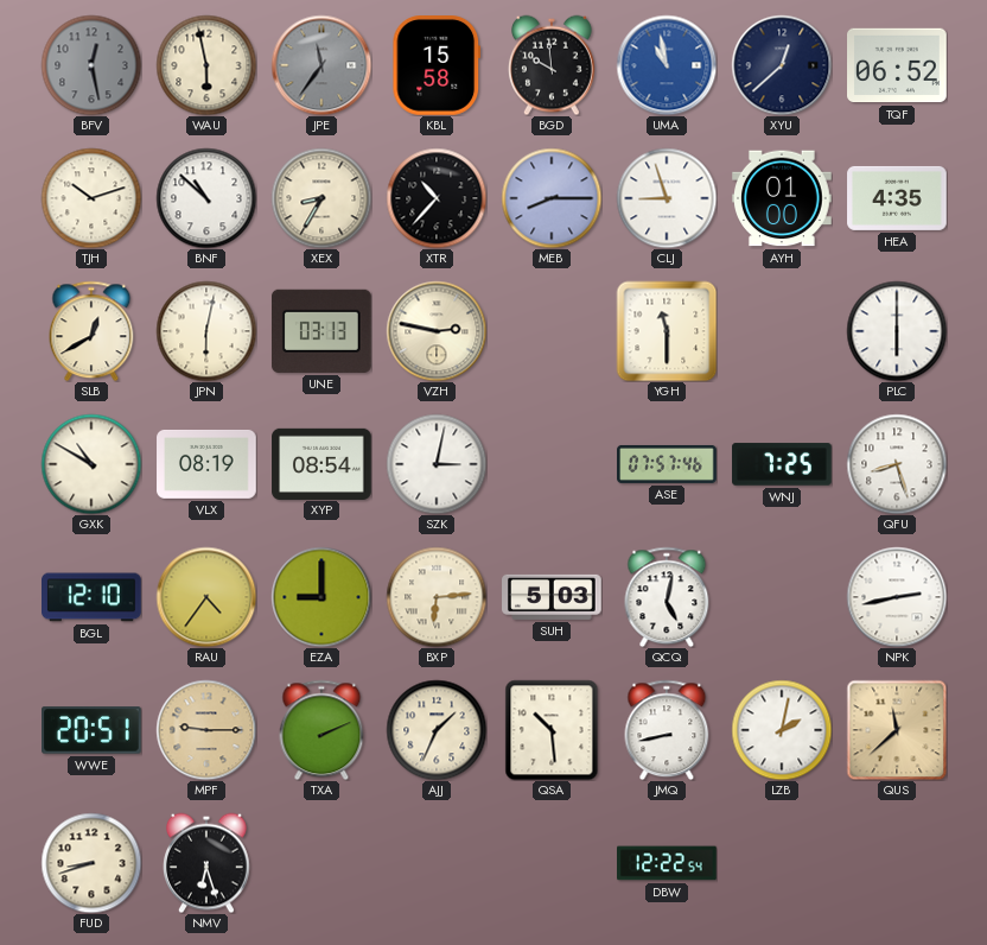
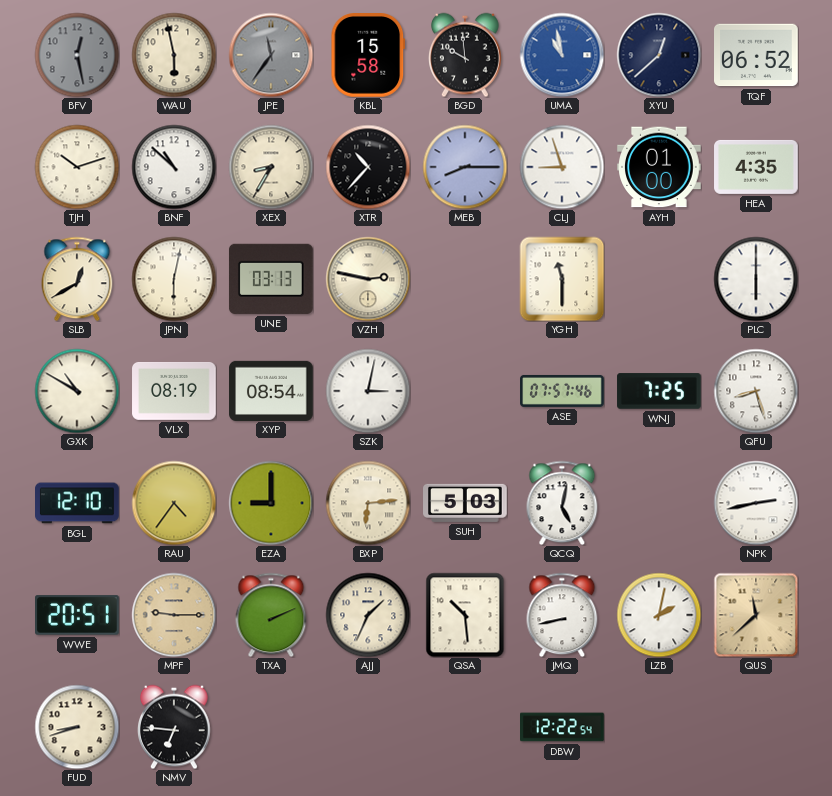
NMV: 6:27 -> 6:46 (175, 727)
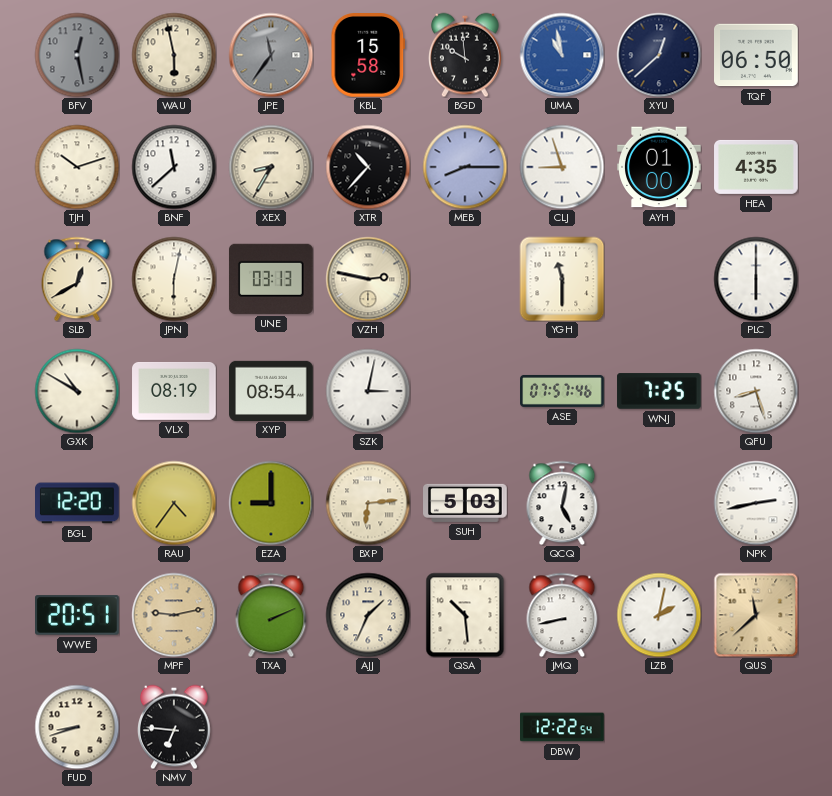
TQF: 06:52 -> 06:50 (757, 55)
BNF: 10:52 -> 11:38 (174, 167)
BGL: 12:10 -> 12:20 (78, 503)
MPF: 9:15 -> 9:13 (174, 615)
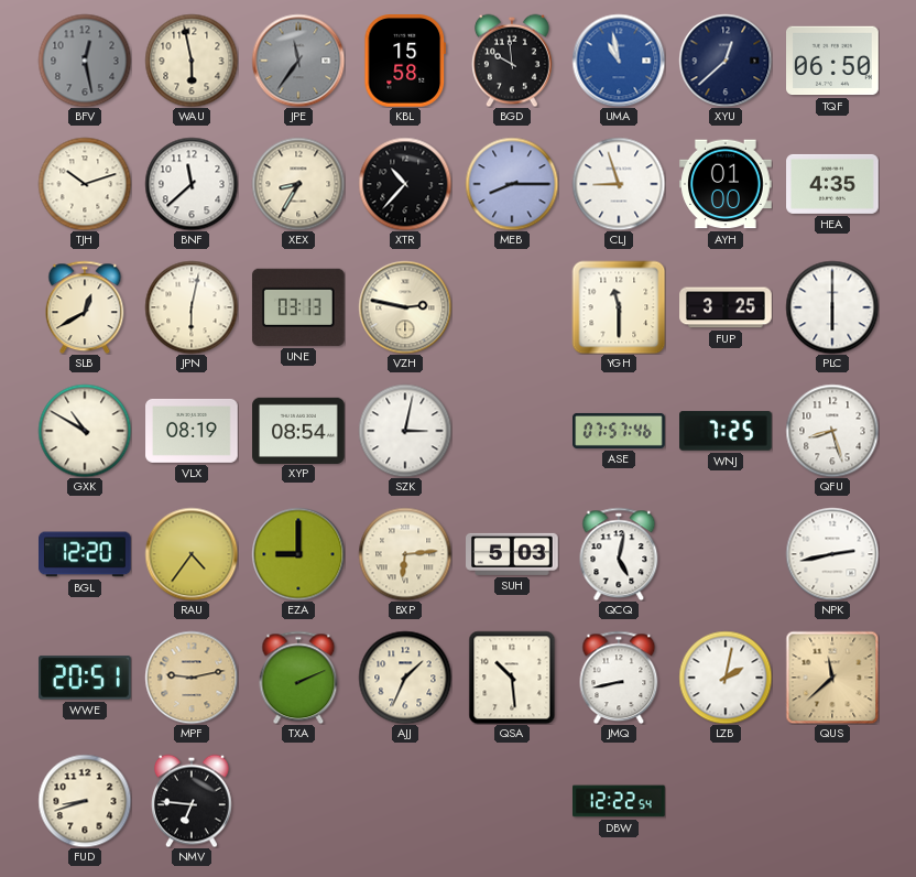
FUP: none -> 3:25 (726, 307)
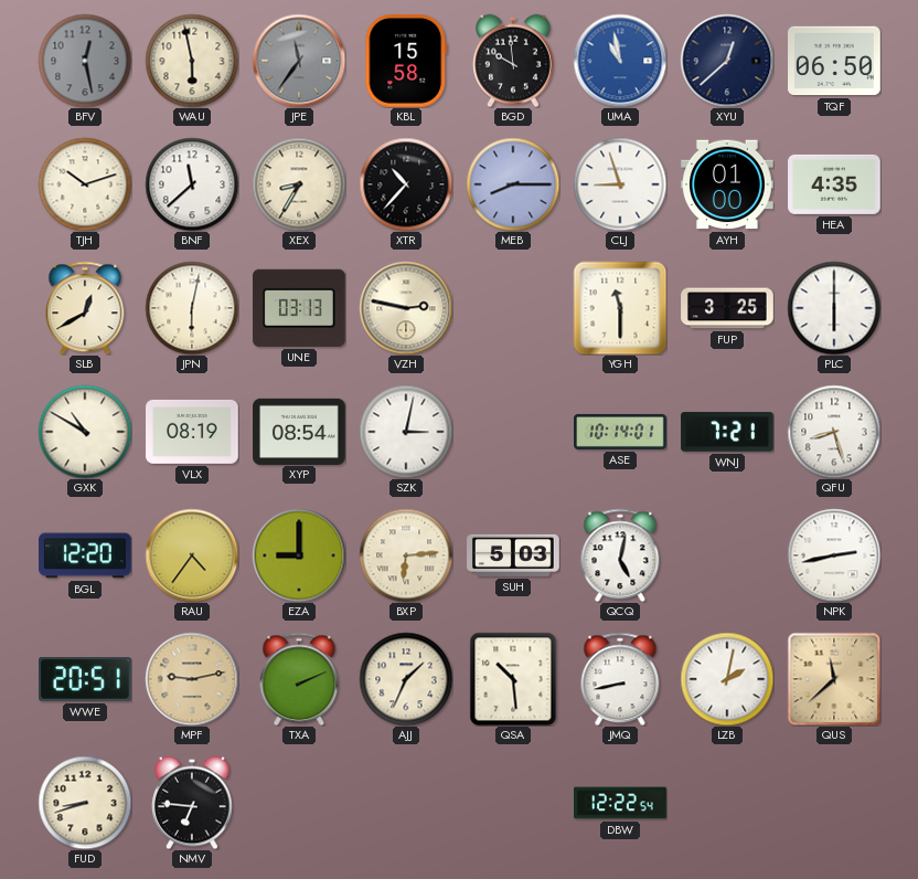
ASE: 07:57 -> 10:14 (620, 432)
WNJ: 7:25 -> 7:21 (727, 432)
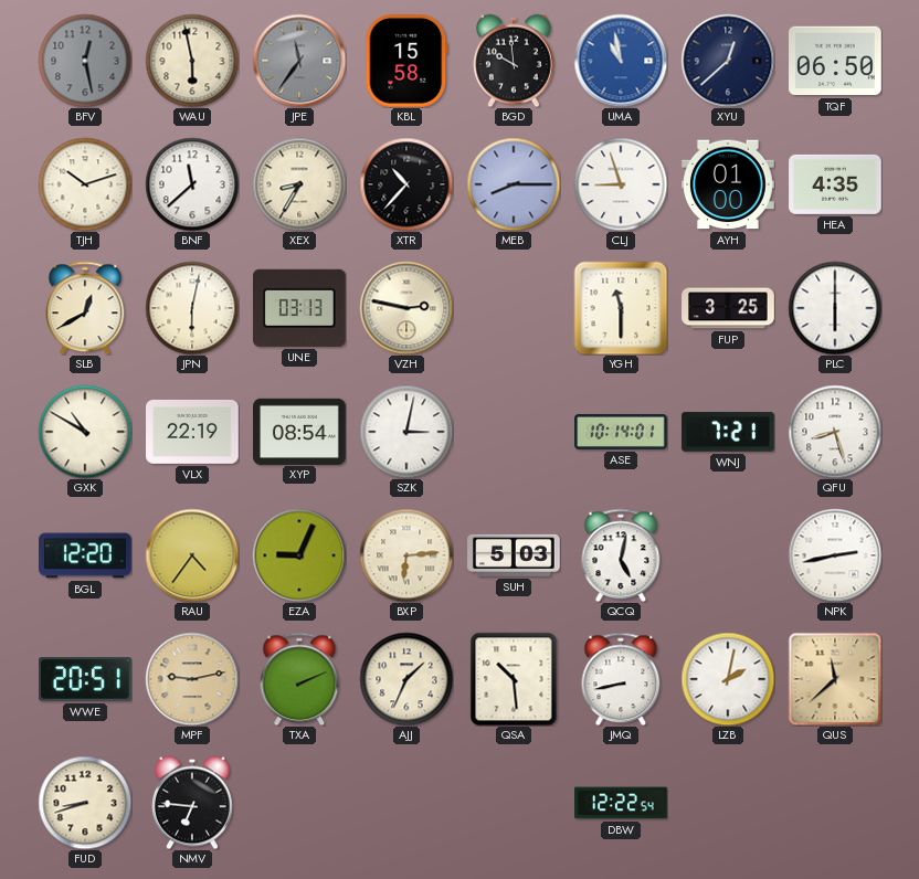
VLX: 08:19 -> 22:19 (192, 432)
EZA: 9:00 -> 9:04 (299, 555)
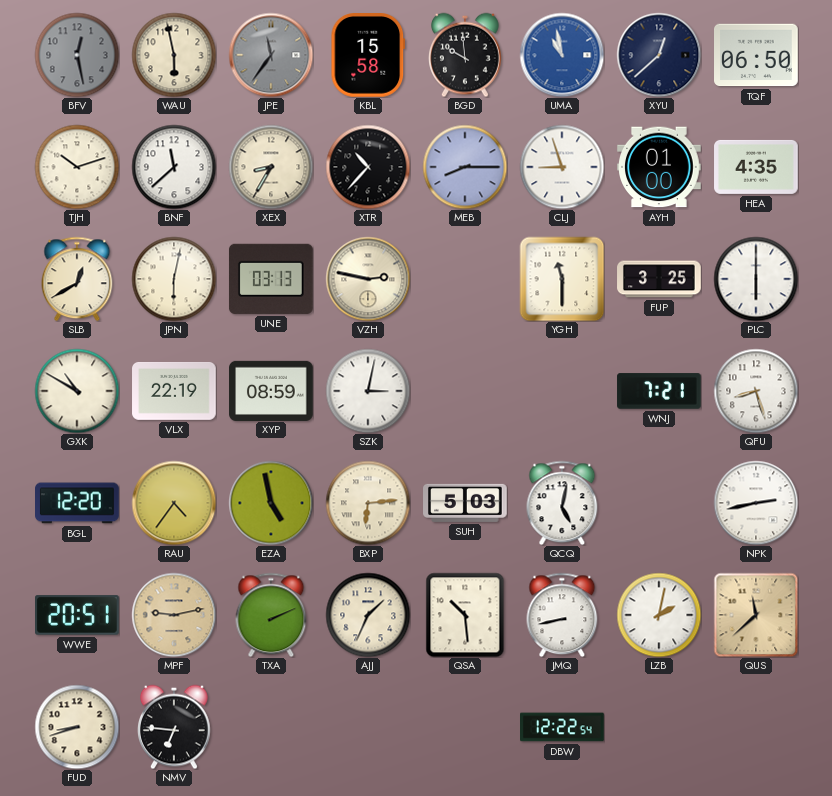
XYP: 08:54 -> 08:59 (271, 390)
ASE: 10:14 -> none (621, 432)
EZA: 9:04 -> 4:58 (271, 503)
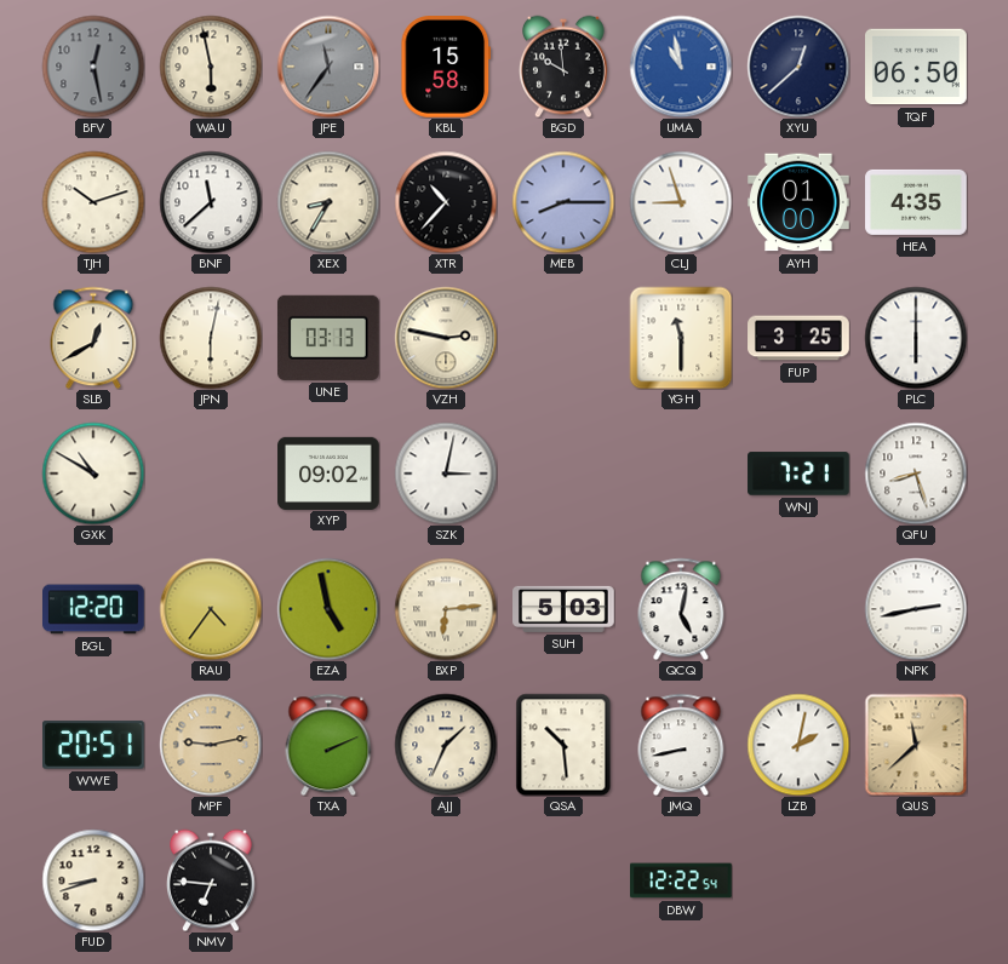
VLX: 22:19 -> none (174, 391)
XYP: 08:59 -> 09:02 (328, 472)
